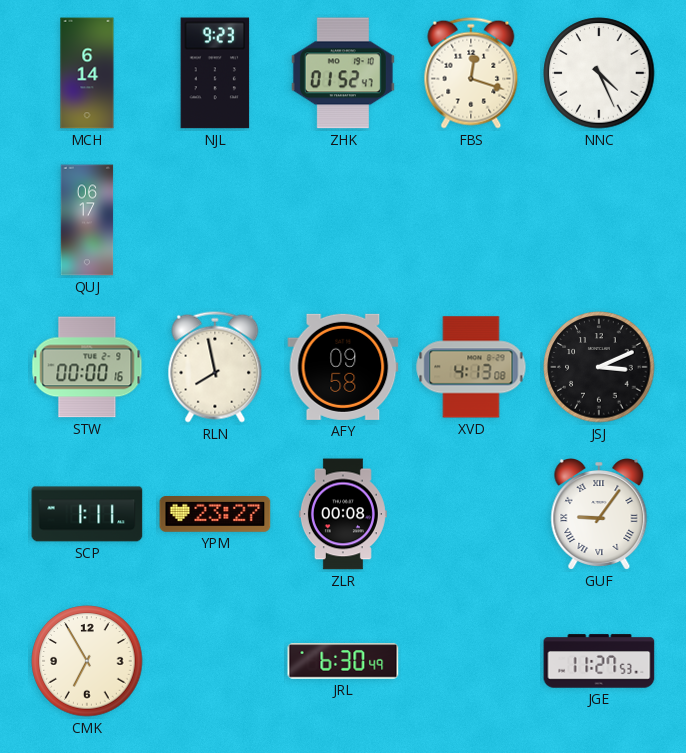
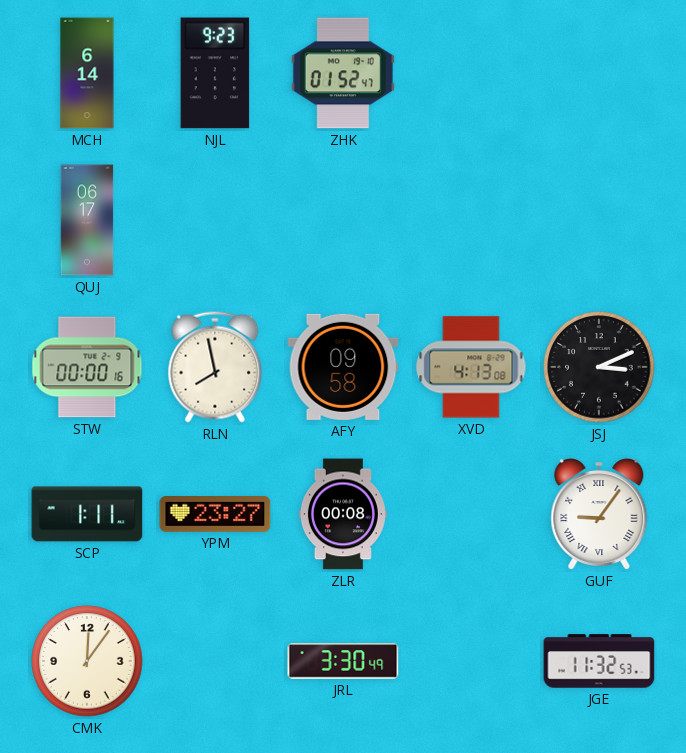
FBS: 12:18 -> none (471, 73)
NNC: 4:26 -> none (599, 73)
CMK: 6:55 -> 12:06 (87, 661)
JRL: 6:30 -> 3:30 (343, 661)
JGE: 11:27 -> 11:32 (599, 661)
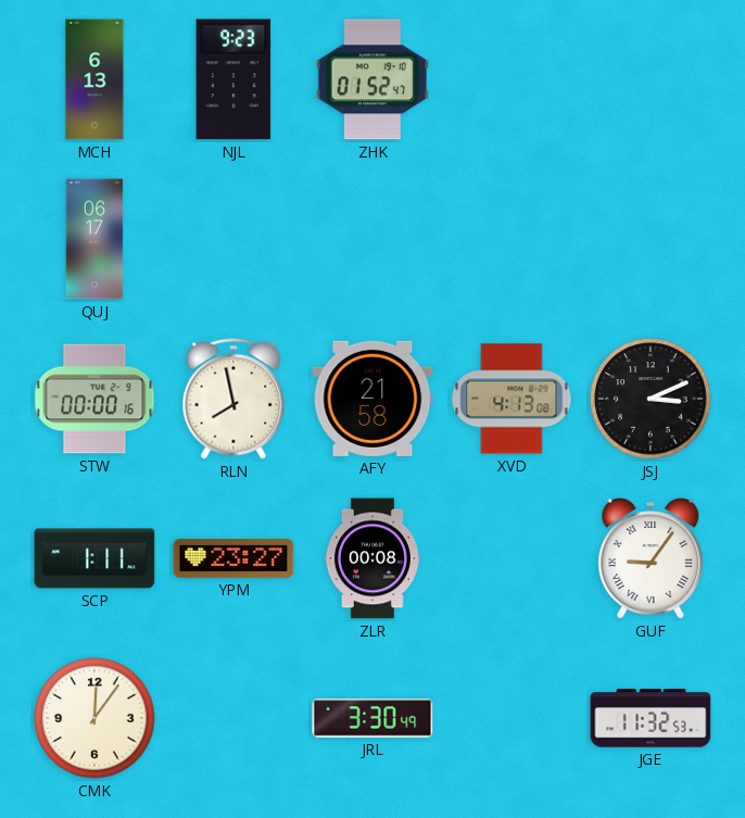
MCH: 6:14 -> 6:13 (94, 79)
AFY: 09:58 -> 21:58 (372, 399)
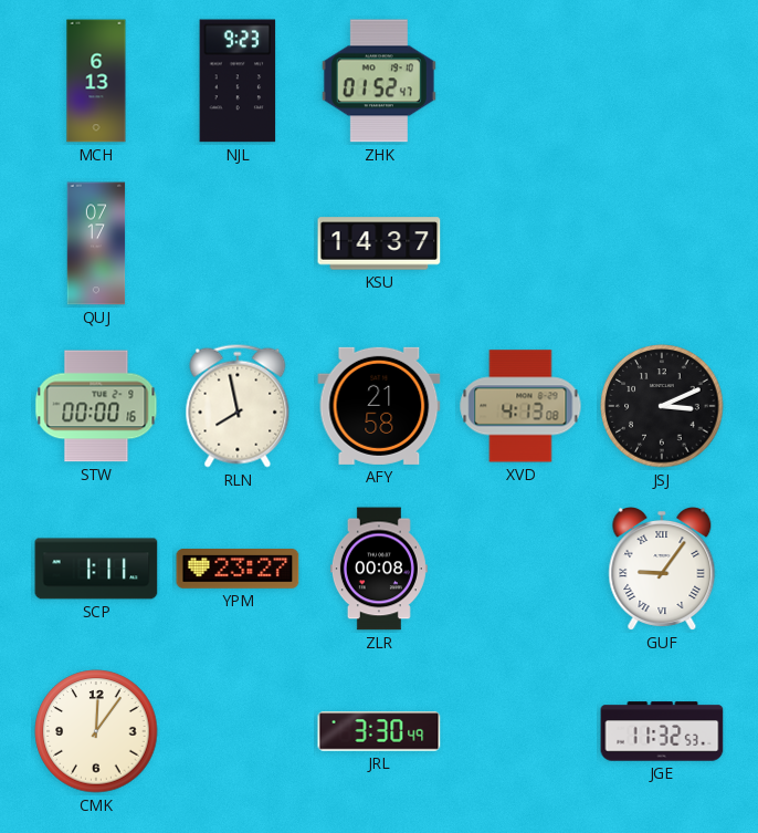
QUJ: 06:17 -> 07:17 (96, 243)
KSU: none -> 14:37 (379, 243)
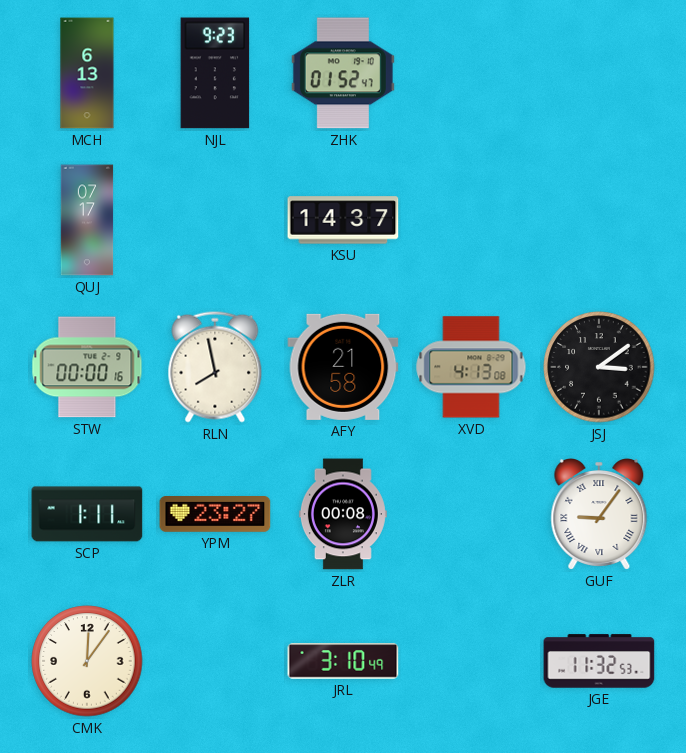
JSJ: 3:11 -> 3:09 (599, 367)
JRL: 3:30 -> 3:10 (343, 661)
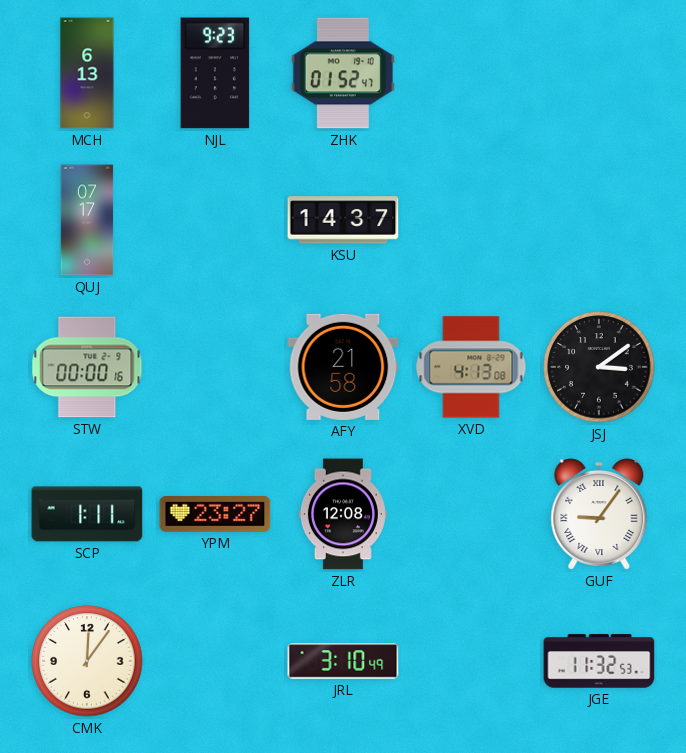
RLN: 7:58 -> none (215, 367)
ZLR: 00:08 -> 12:08 (343, 514)
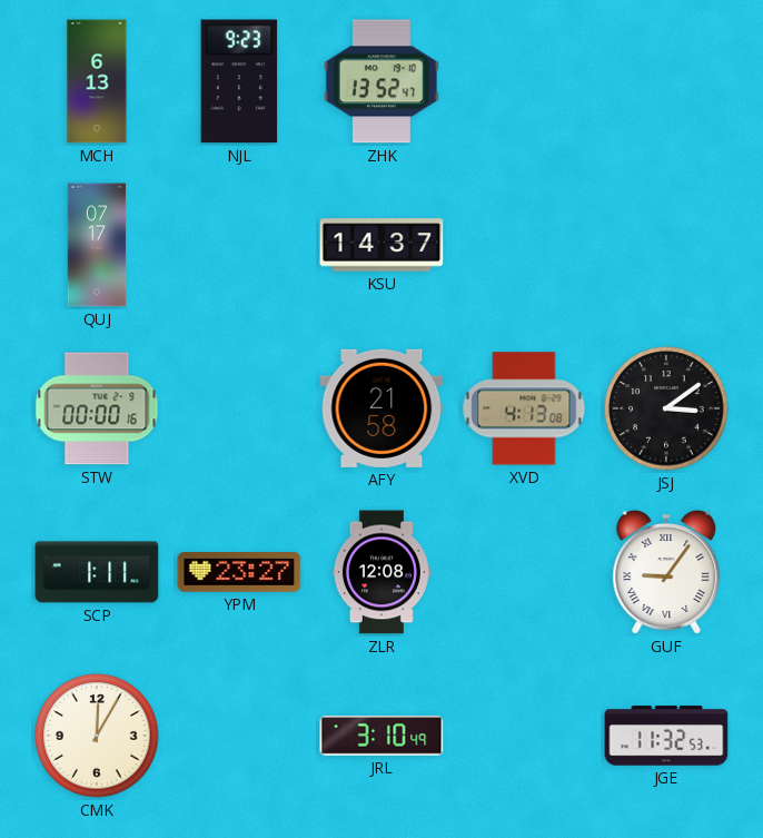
ZHK: 01:52 -> 13:52 (381, 81)
CMK: 12:06 -> 12:05 (97, 736)
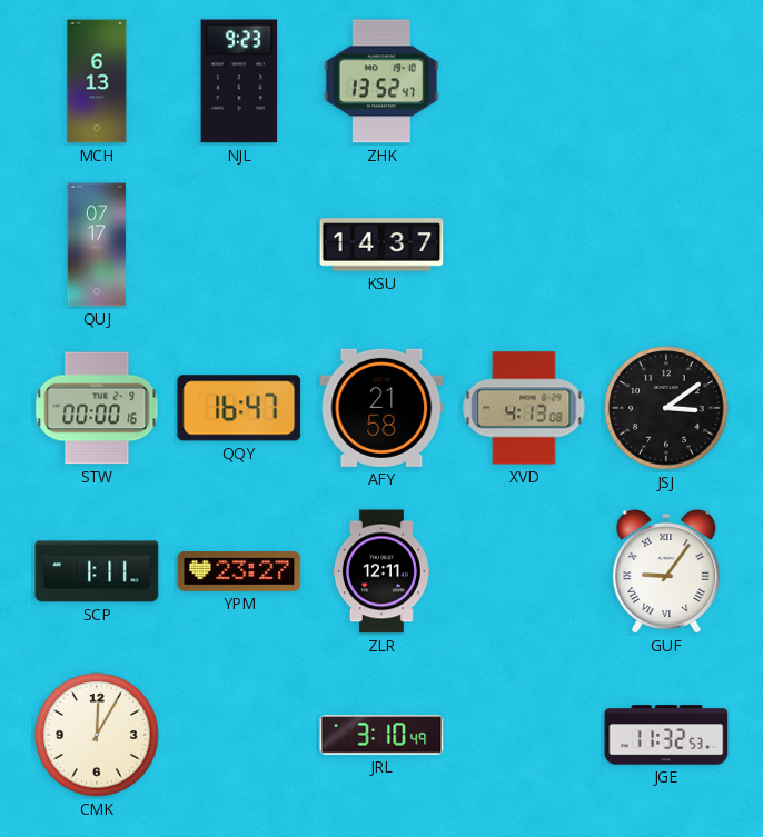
QQY: none -> 16:47 (239, 408)
ZLR: 12:08 -> 12:11 (381, 571)
